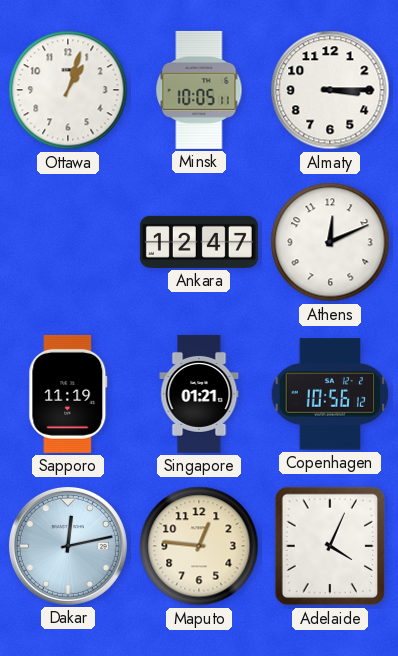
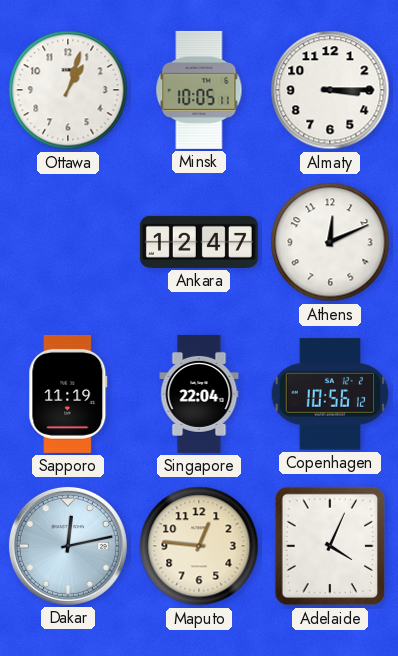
Singapore: 01:21 -> 22:04 (199, 394)
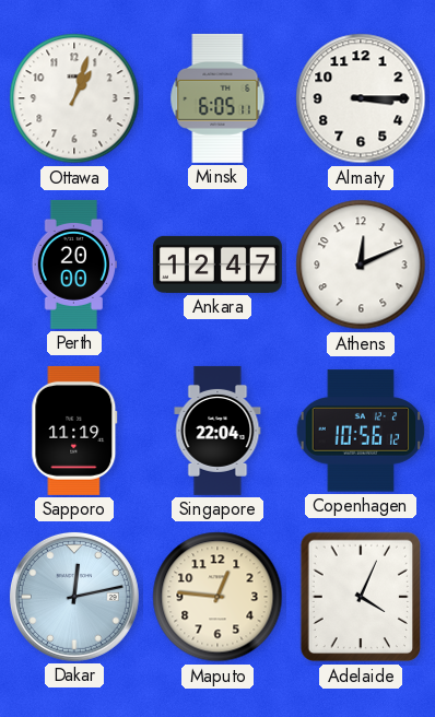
Minsk: 10:05 -> 6:05 (217, 98)
Perth: none -> 20:00 (73, 265)
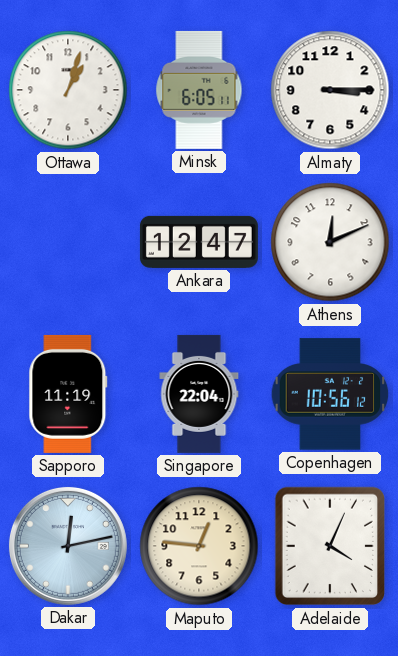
Perth: 20:00 -> none (73, 265)
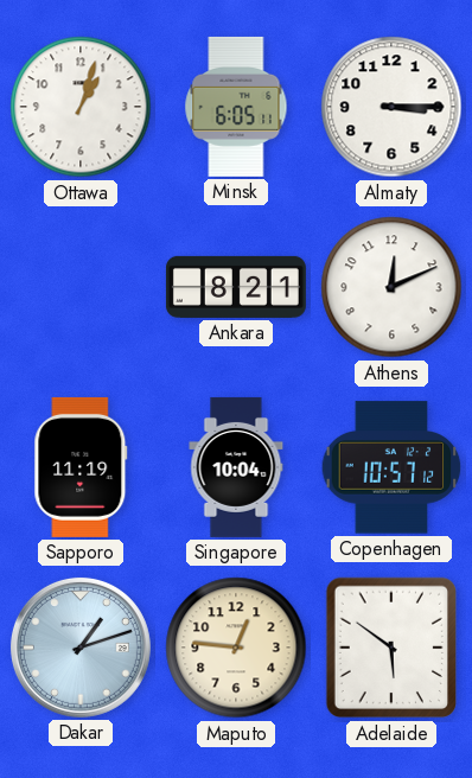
Ankara: 12:47 -> 8:21 (236, 287)
Singapore: 22:04 -> 10:04 (236, 467)
Copenhagen: 10:56 -> 10:57 (391, 467)
Dakar: 12:13 -> 1:12 (81, 648)
Adelaide: 4:04 -> 5:51 (391, 648)
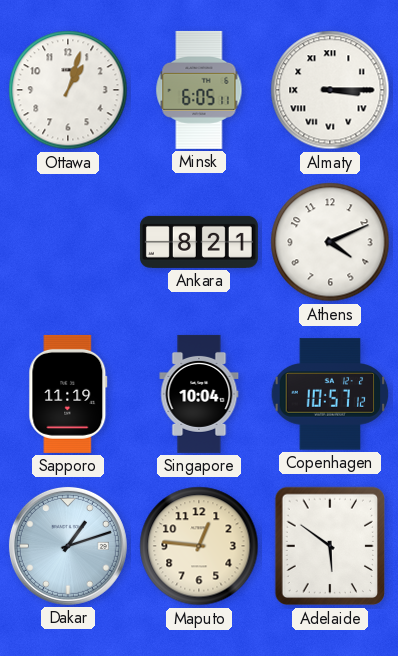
Almaty numerals: Arabic -> Roman (330, 90)
Athens: 12:11 -> 4:11 (330, 242)
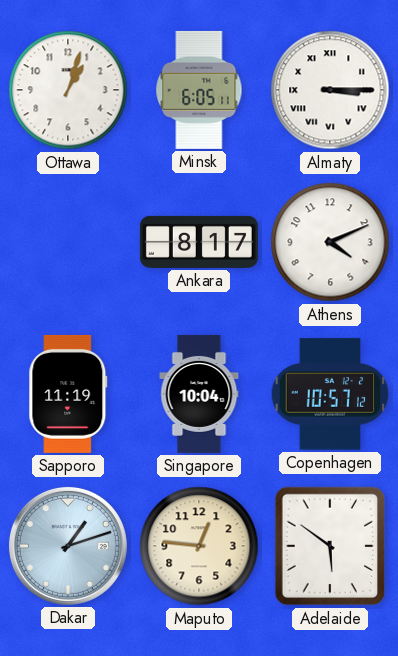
Ankara: 8:21 -> 8:17 (199, 242)
